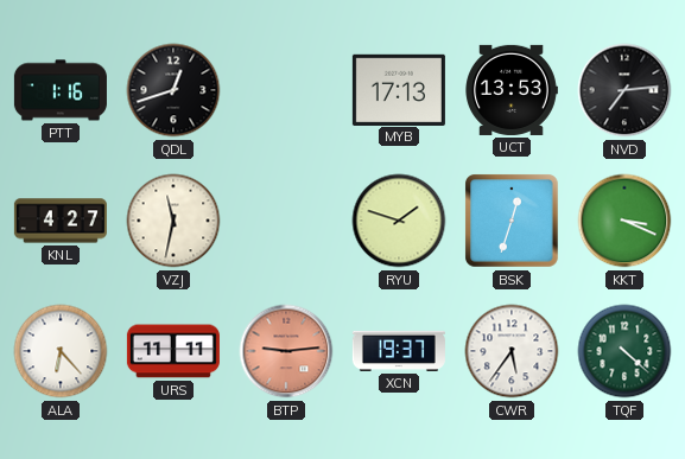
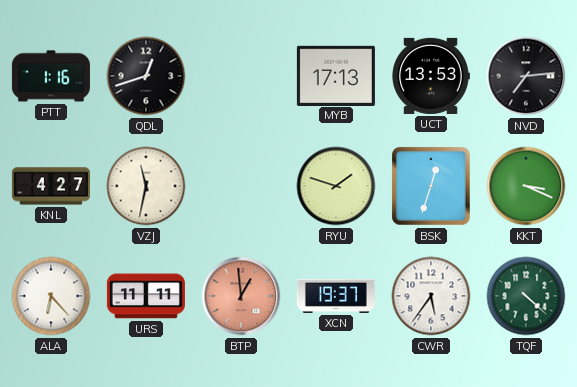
BTP: 9:14 -> 12:59 (241, 296)
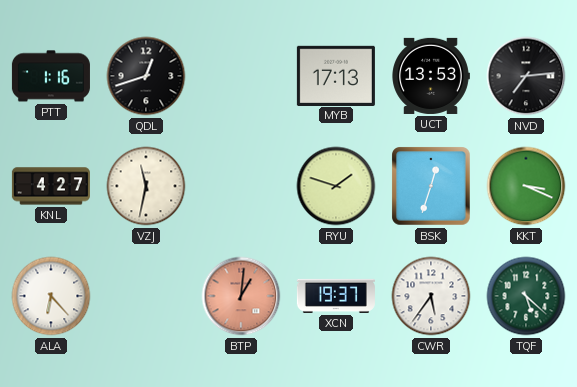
URS: 11:11 -> none (146, 296)
BTP: 12:59 -> 1:01 (241, 296)
TQF: 4:22 -> 5:22 (526, 296)
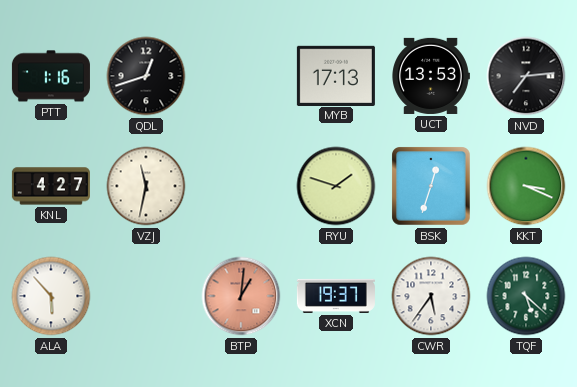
ALA: 6:23 -> 5:53 (51, 296)
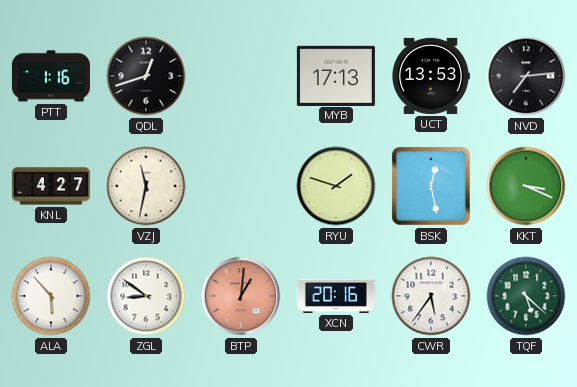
BSK: 12:33 -> 12:28 (431, 186)
ZGL: none -> 8:51 (146, 296)
XCN: 19:37 -> 20:16 (336, 296)
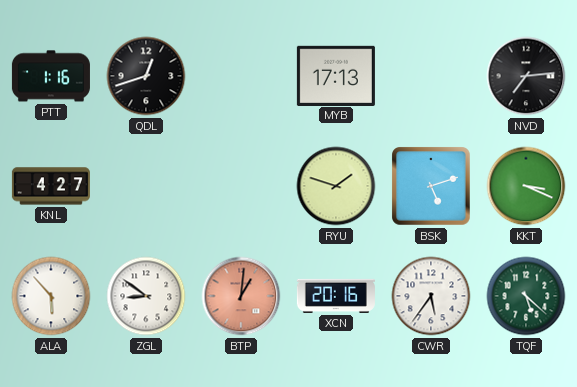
UCT: 13:53 -> none (431, 76)
VZJ: 11:32 -> none (146, 186)
BSK: 12:28 -> 5:12 (431, 186)
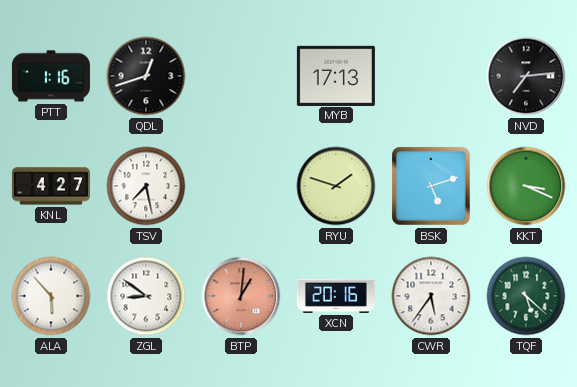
TSV: none -> 7:28 (146, 186)
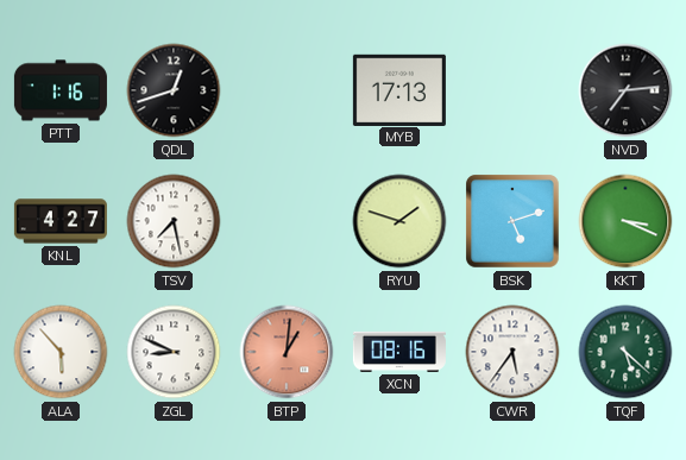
ZGL: 8:51 -> 8:49 (174, 352)
XCN: 20:16 -> 08:16 (399, 352)
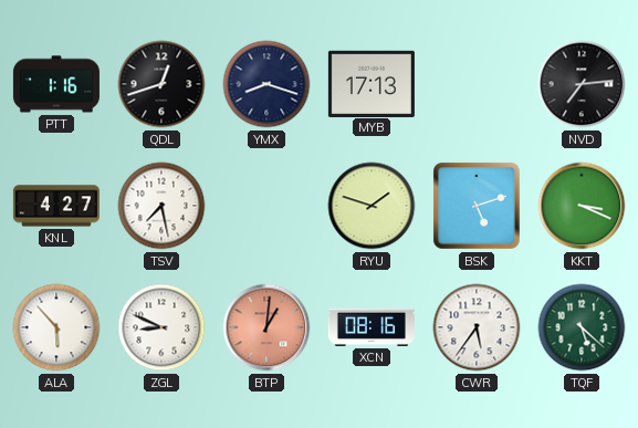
YMX: none -> 8:18 (266, 84)
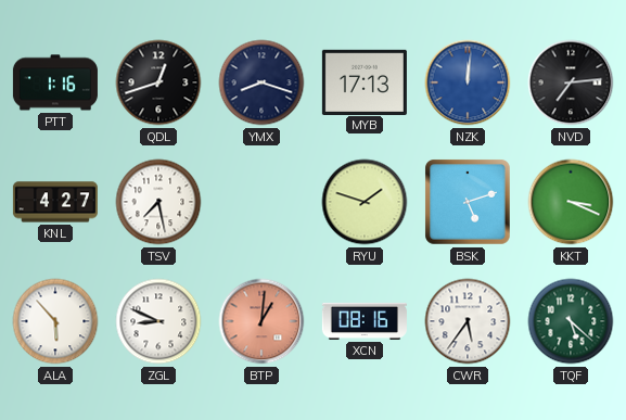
NZK: none -> 12:01 (468, 82)
